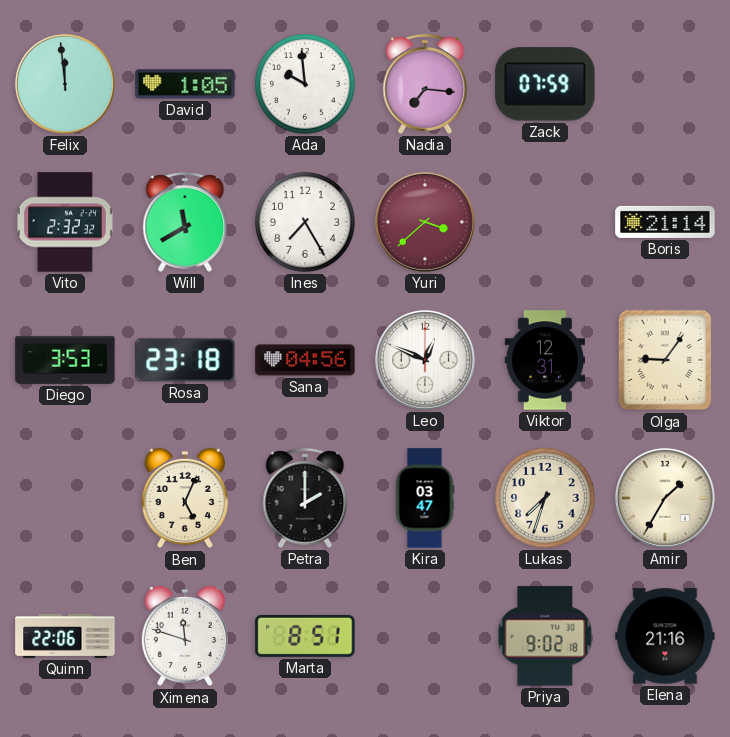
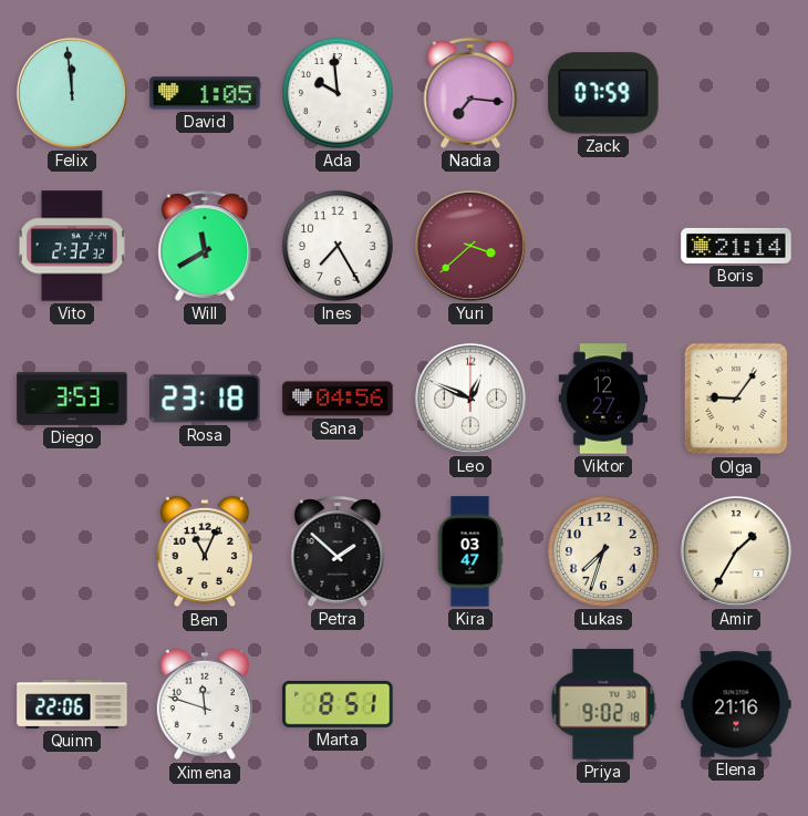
Viktor: 12:31 -> 12:27 (602, 399)
Ben: 5:04 -> 11:04 (205, 551)
Petra: 2:00 -> 1:52 (338, 552)
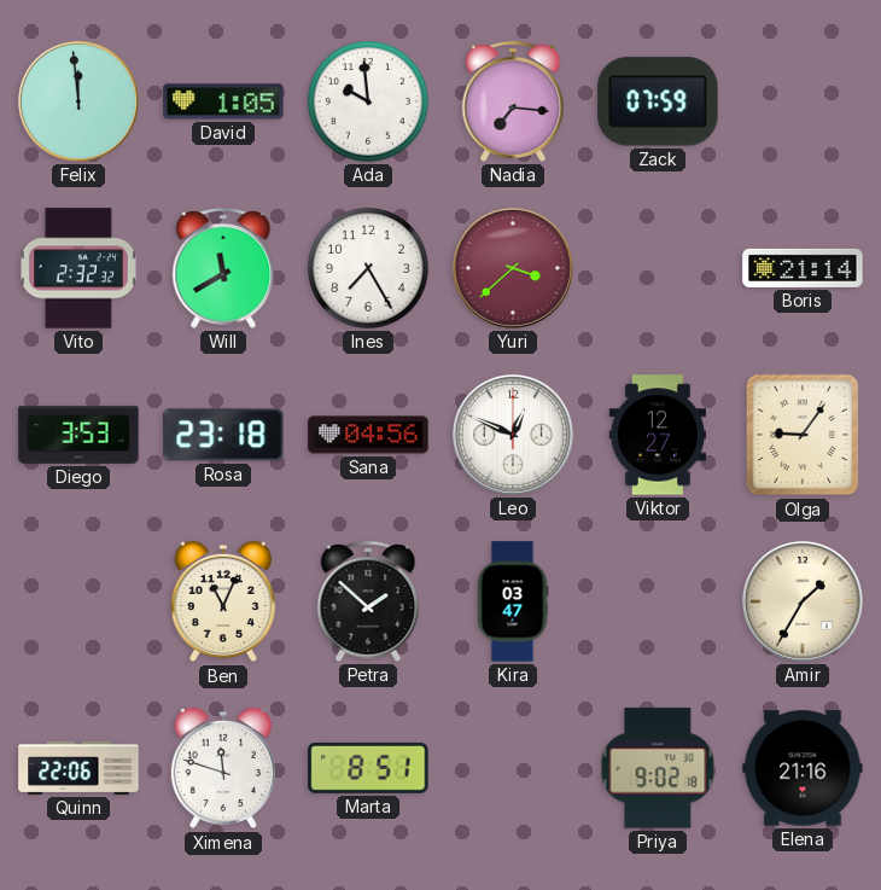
Lukas: 7:33 -> none (603, 551)
